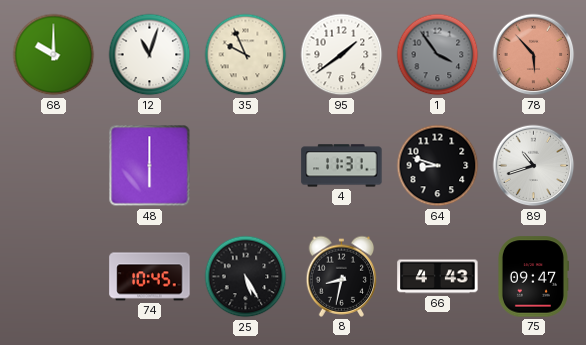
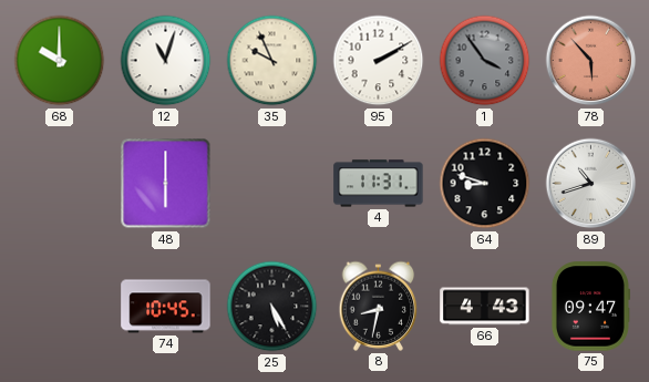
95: 1:39 -> 2:10 (379, 61)
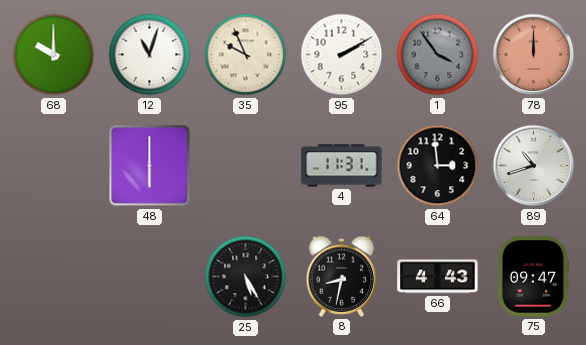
78: 5:53 -> 12:00 (534, 55)
64: 8:48 -> 2:59 (438, 166)
74: 10:45 -> none (166, 307)
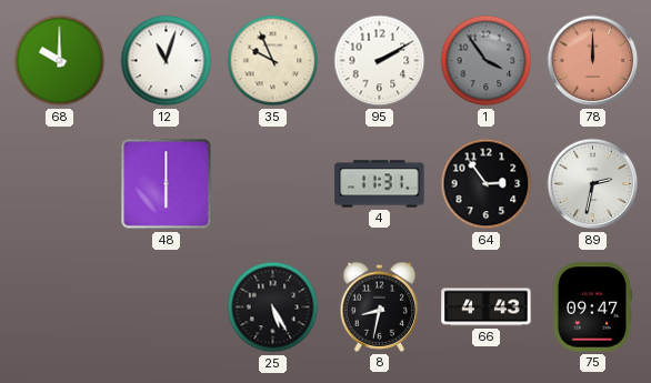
64: 2:59 -> 2:54 (487, 184)
89: 10:42 -> 2:32 (593, 184)
